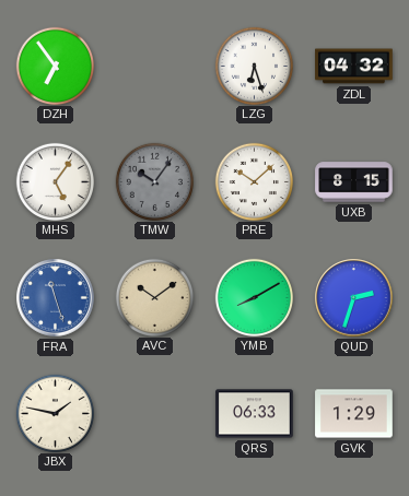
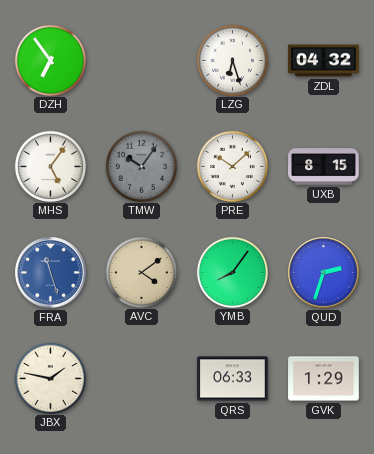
AVC: 10:09 -> 4:09 (141, 272)
YMB: 8:10 -> 8:06 (232, 272)
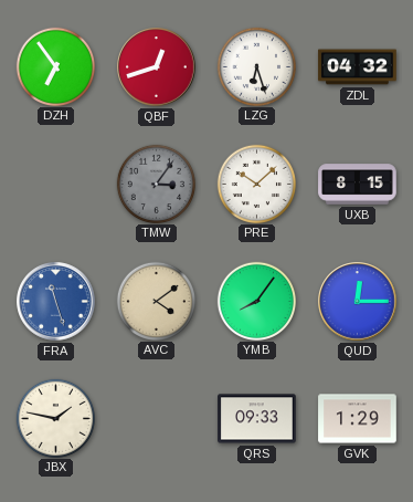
QBF: none -> 12:42 (157, 67)
MHS: 5:06 -> none (50, 166)
TMW: 10:06 -> 3:06 (156, 184)
QUD: 2:33 -> 12:15 (358, 302)
QRS: 06:33 -> 09:33 (257, 419)
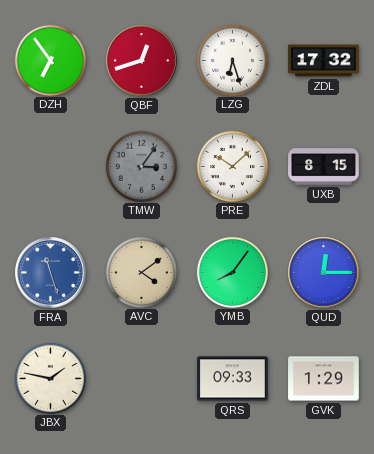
ZDL: 04:32 -> 17:32 (324, 61)
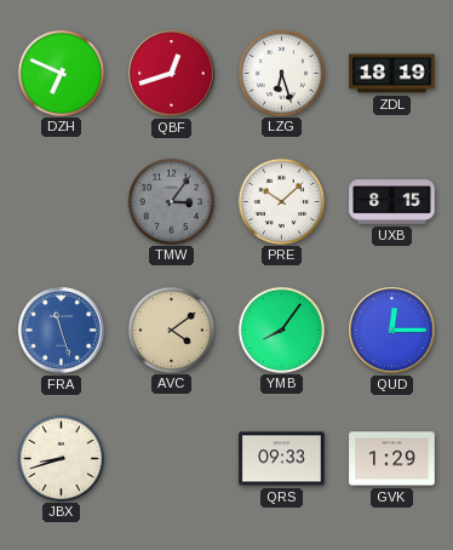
DZH: 6:54 -> 6:49 (61, 73)
ZDL: 17:32 -> 18:19 (392, 74)
JBX: 1:47 -> 8:42 (61, 458)
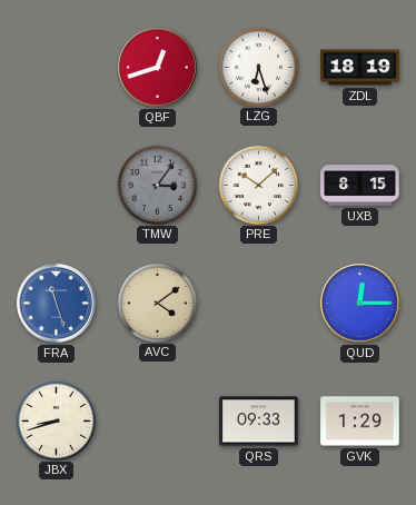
DZH: 6:49 -> none (61, 73)
YMB: 8:06 -> none (281, 330)
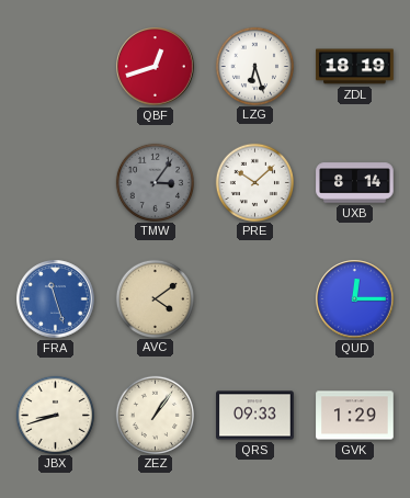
UXB: 8:15 -> 8:14 (355, 183)
ZEZ: none -> 1:06 (155, 415)
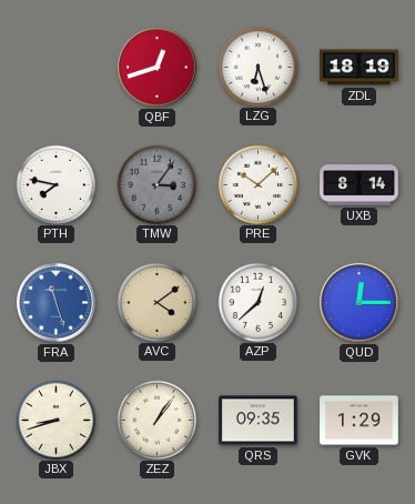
PTH: none -> 7:47 (55, 184)
AZP: none -> 12:38 (257, 302)
QRS: 09:33 -> 09:35 (259, 421)
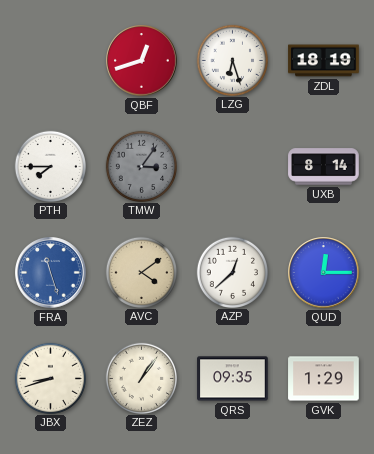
PTH: 7:47 -> 7:45 (50, 166)
PRE: 10:08 -> none (257, 184)
